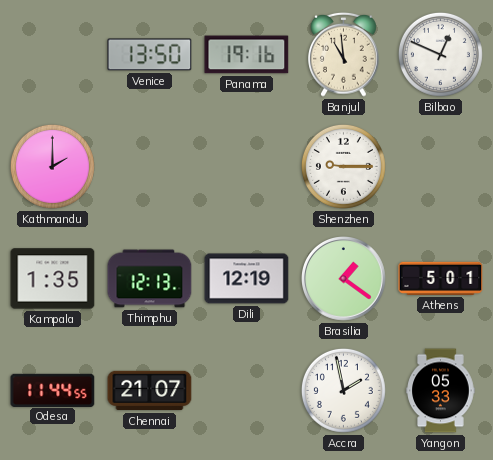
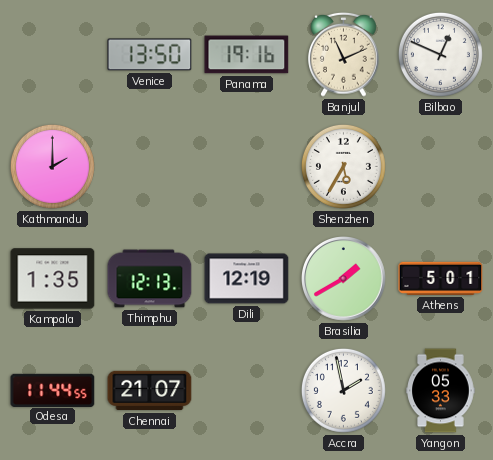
Banjul: 10:59 -> 11:11 (344, 54)
Shenzhen: 9:15 -> 5:35 (343, 166)
Brasilia: 1:21 -> 1:40 (344, 279)
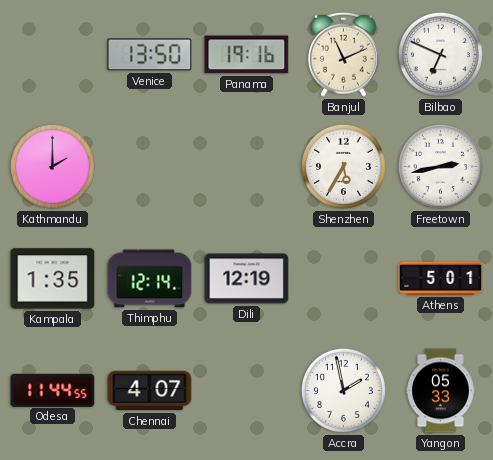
Bilbao: 12:49 -> 6:49 (440, 54)
Freetown: none -> 2:43 (440, 166)
Thimphu: 12:13 -> 12:14 (150, 279)
Brasilia: 1:40 -> none (344, 279)
Chennai: 21:07 -> 4:07 (150, 391)
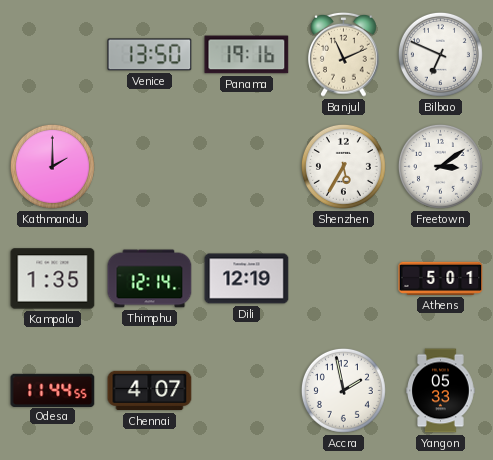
Freetown: 2:43 -> 3:09 (440, 166)
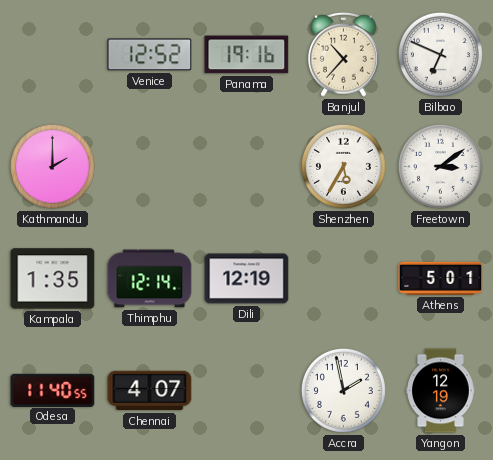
Venice: 13:50 -> 12:52 (150, 55)
Banjul: 11:11 -> 10:37 (344, 54)
Odesa: 11:44 -> 11:40 (53, 390)
Yangon: 05:33 -> 12:19 (441, 391)
